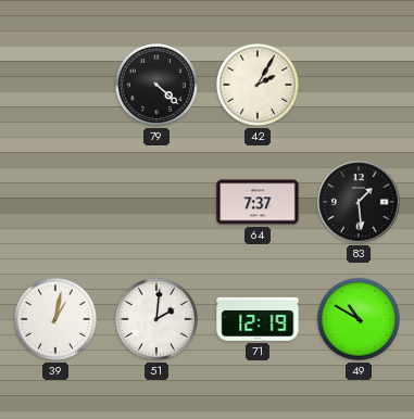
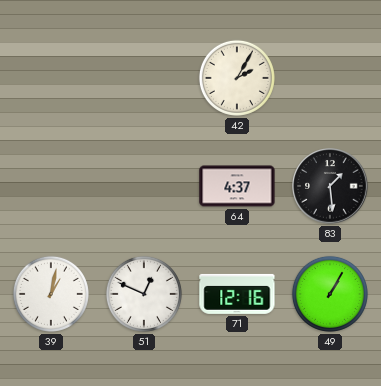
79: 4:22 -> none (156, 85)
64: 7:37 -> 4:37 (237, 186)
51: 2:01 -> 12:49 (144, 294)
71: 12:19 -> 12:16 (237, 294)
49: 10:50 -> 1:05 (330, 294)
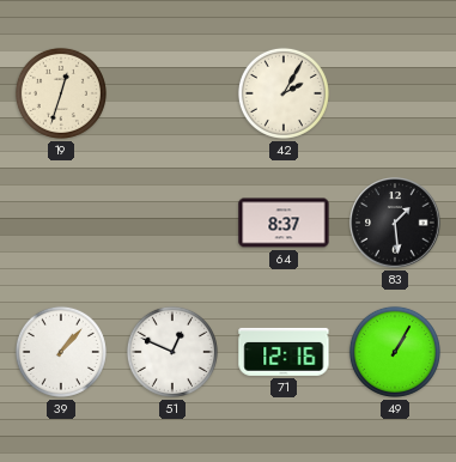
19: none -> 12:33 (61, 93)
64: 4:37 -> 8:37 (284, 223)
39: 1:02 -> 1:07 (61, 352)
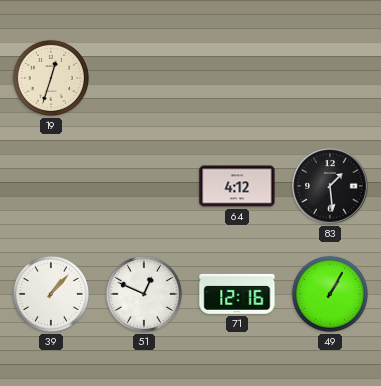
42: 2:05 -> none (284, 93)
64: 8:37 -> 4:12 (237, 186)
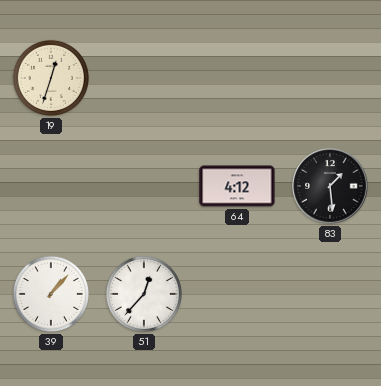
51: 12:49 -> 12:37 (144, 294)
71: 12:16 -> none (237, 294)
49: 1:05 -> none (330, 294)
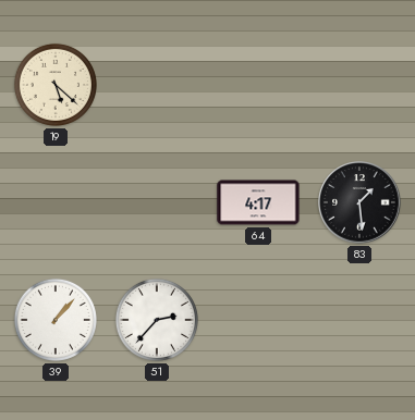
19: 12:33 -> 5:22 (56, 85)
64: 4:12 -> 4:17 (258, 202)
51: 12:37 -> 2:37 (157, 320)
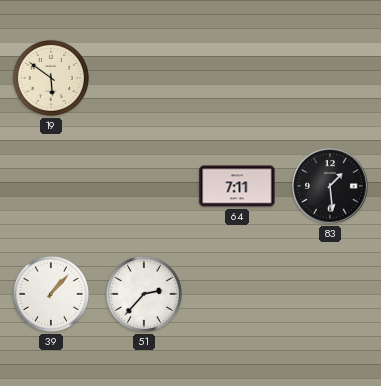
19: 5:22 -> 5:51 (51, 78)
64: 4:17 -> 7:11 (237, 186)
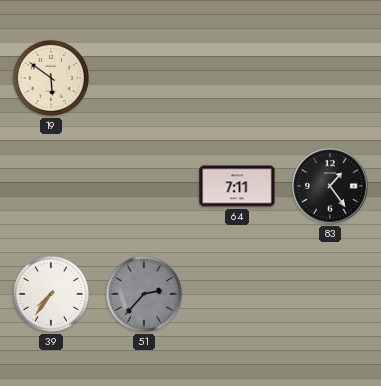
83: 1:29 -> 1:24 (330, 186)
39: 1:07 -> 7:36 (51, 294)
51 dial: white -> grey (144, 294)
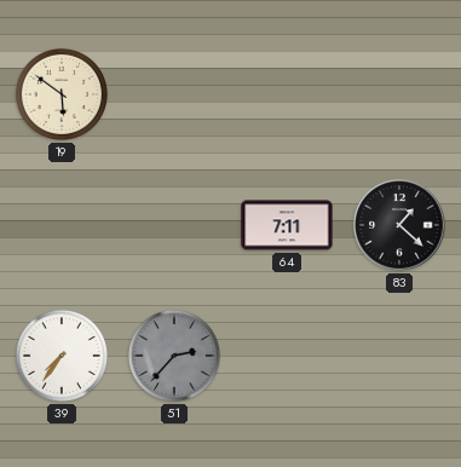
83: 1:24 -> 1:22 (399, 225)
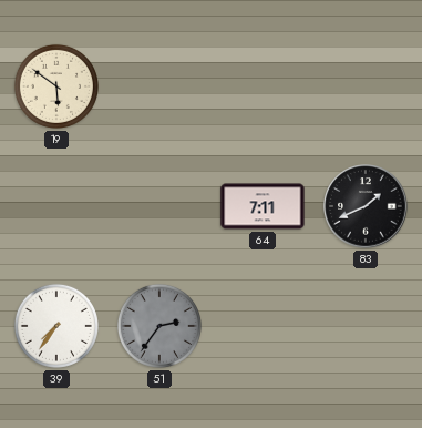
83: 1:22 -> 1:41 (366, 206)
51: 2:37 -> 2:36 (159, 326)
